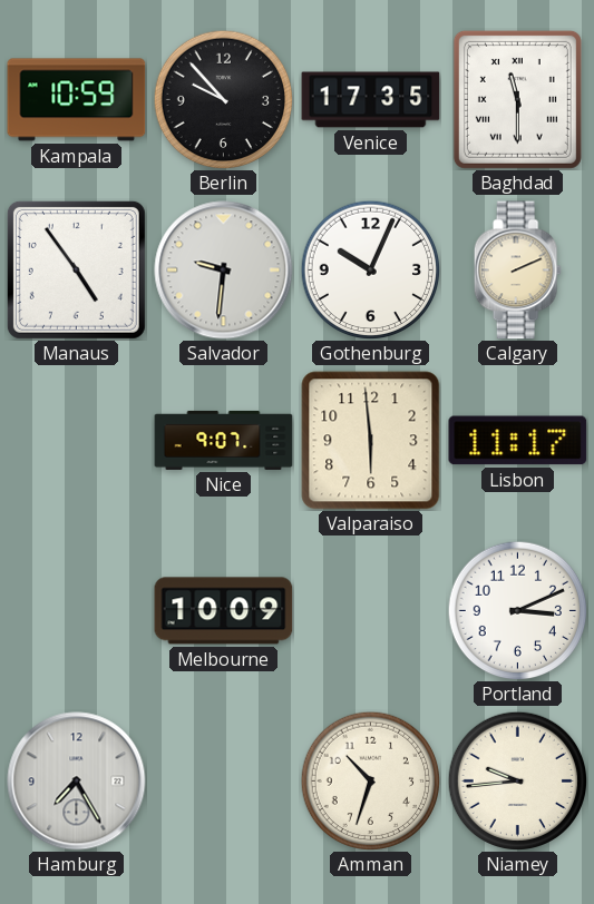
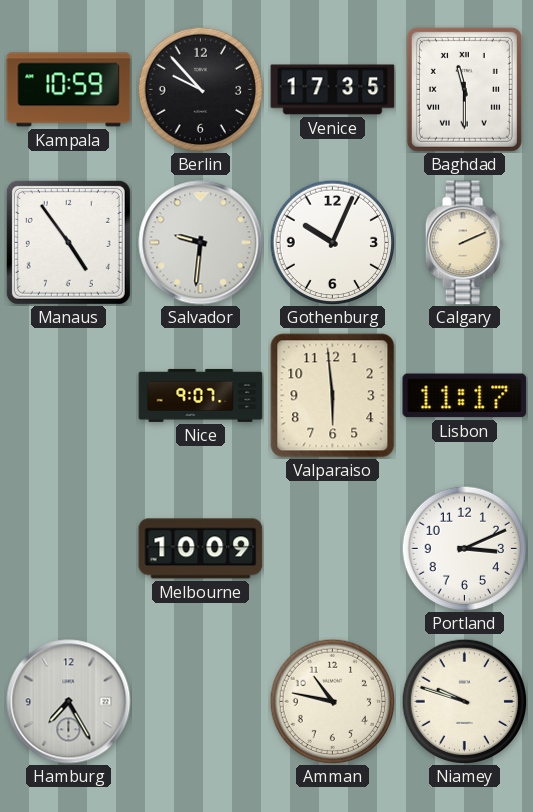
Amman: 10:33 -> 10:47 (332, 701)
Niamey: 9:44 -> 9:48 (464, 701)
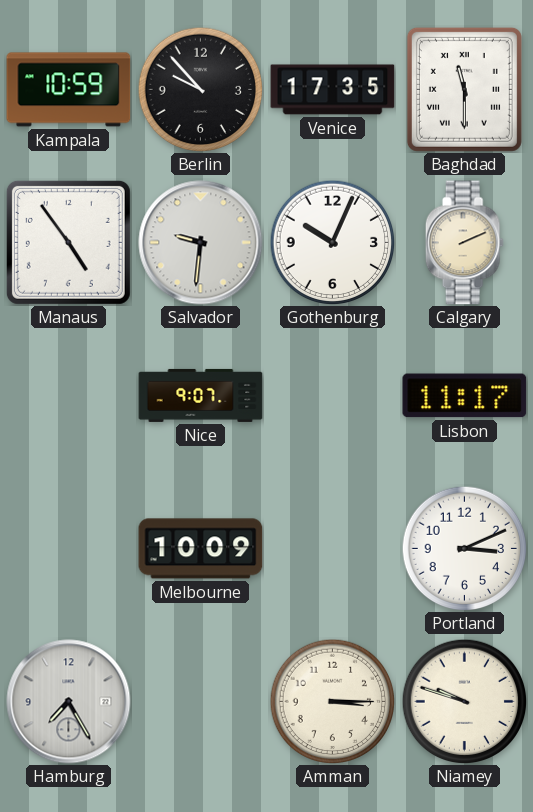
Valparaiso: 5:59 -> none (333, 396)
Amman: 10:47 -> 3:15 (332, 701)
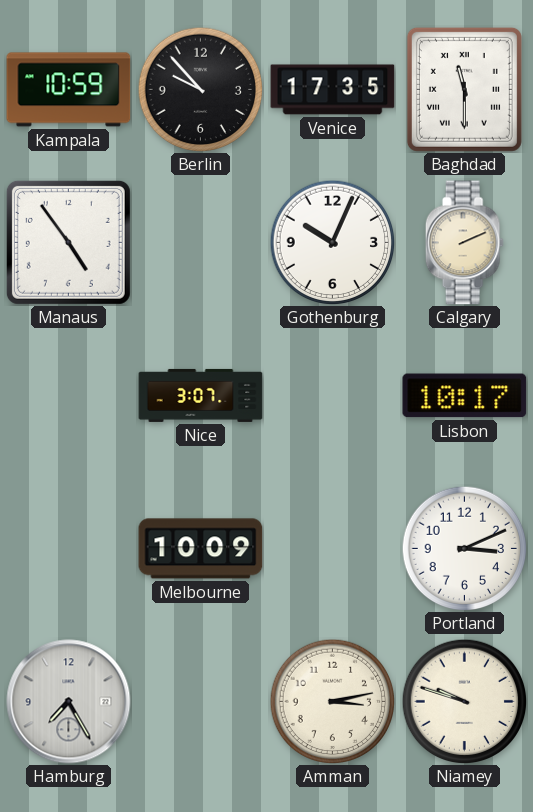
Salvador: 9:31 -> none (201, 243)
Nice: 9:07 -> 3:07 (201, 395)
Lisbon: 11:17 -> 10:17 (465, 396)
Amman: 3:15 -> 3:13 (332, 701)
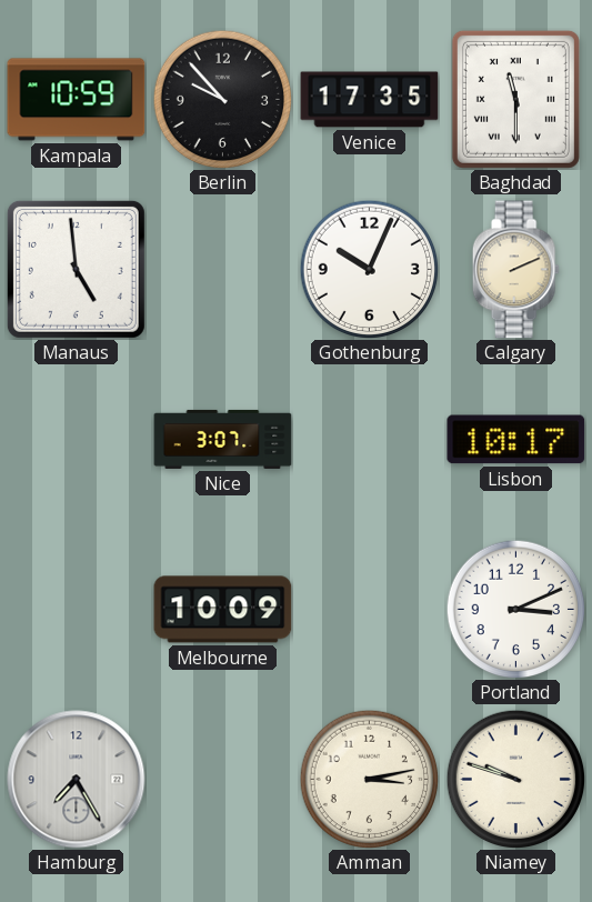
Manaus: 4:54 -> 4:59 (76, 269)
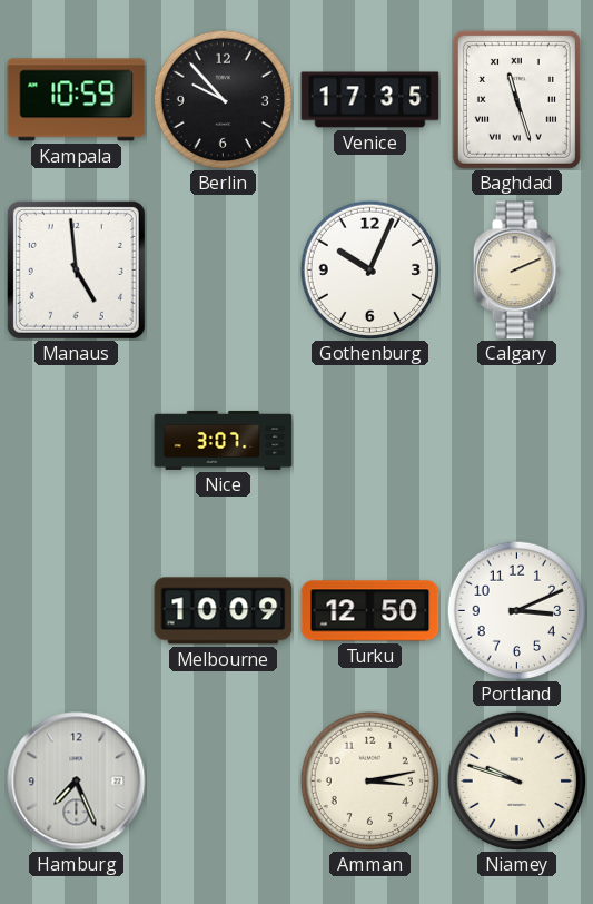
Baghdad: 11:30 -> 11:27 (516, 99)
Lisbon: 10:17 -> none (516, 440)
Turku: none -> 12:50 (370, 611)
Hamburg: 7:25 -> 7:26 (77, 782)
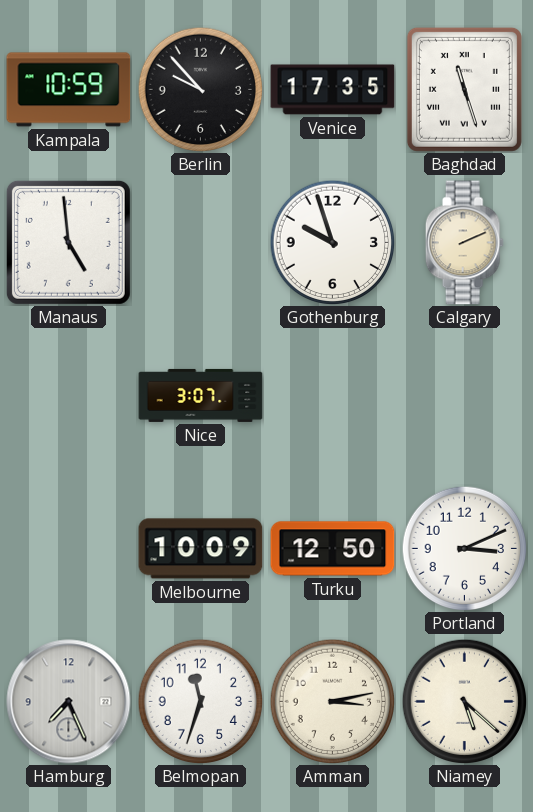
Gothenburg: 10:04 -> 9:57 (332, 242)
Belmopan: none -> 11:33 (200, 701)
Niamey: 9:48 -> 5:22 (464, 701)
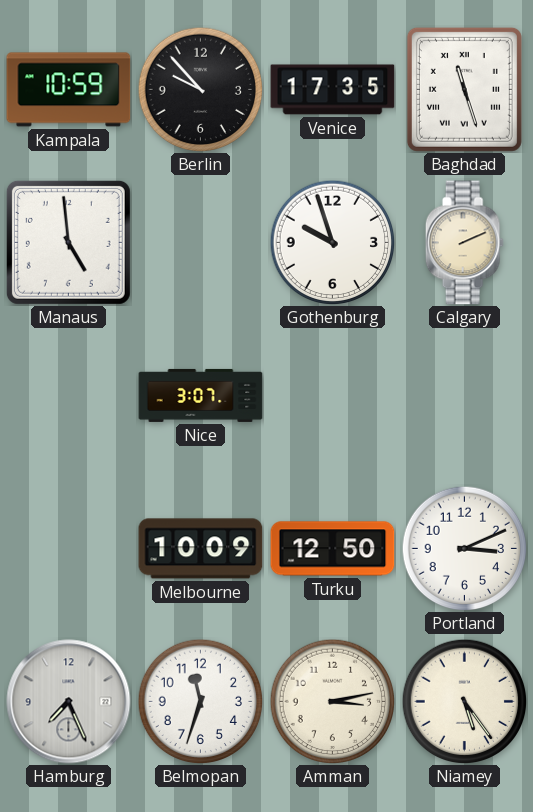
Niamey: 5:22 -> 5:24 (464, 701)
